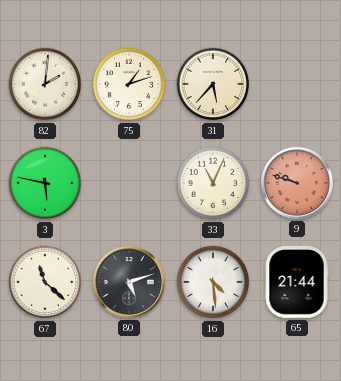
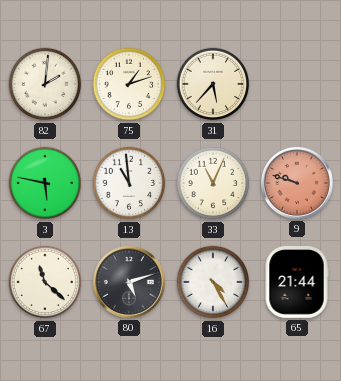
13: none -> 10:59 (129, 183)
16: 4:29 -> 4:25 (213, 282)
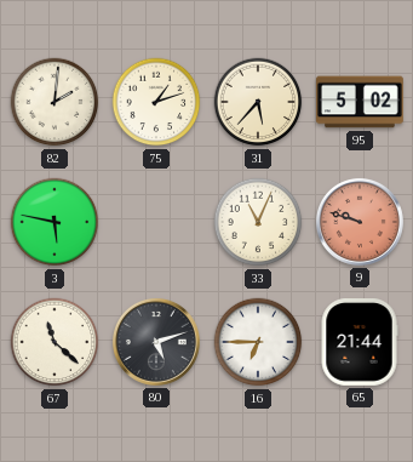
95: none -> 5:02 (361, 102)
13: 10:59 -> none (129, 183)
16: 4:25 -> 6:45 (258, 342)
